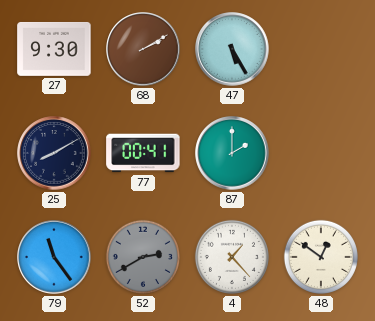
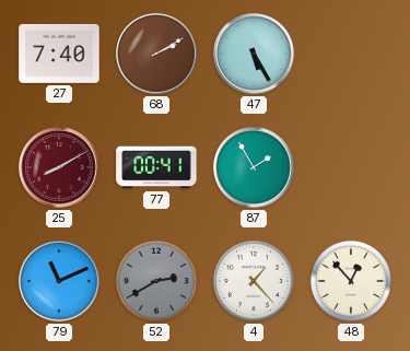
27: 9:30 -> 7:40 (59, 54)
25 dial: navy -> burgundy (59, 167)
87: 2:00 -> 1:55 (254, 167)
79: 11:24 -> 11:11 (59, 281)
48: 12:51 -> 12:53 (351, 281)
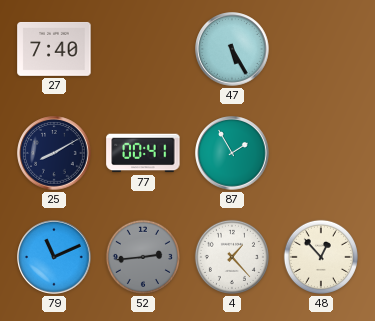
68: 2:10 -> none (156, 54)
25 dial: burgundy -> navy (54, 153)
52: 2:40 -> 2:44 (143, 257)
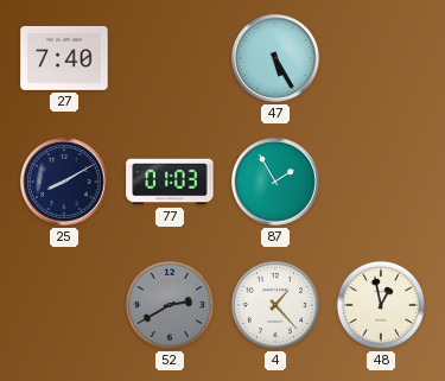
77: 00:41 -> 01:03 (170, 182)
79: 11:11 -> none (54, 257)
52: 2:44 -> 2:40 (170, 305)
48: 12:53 -> 12:58 (381, 305)
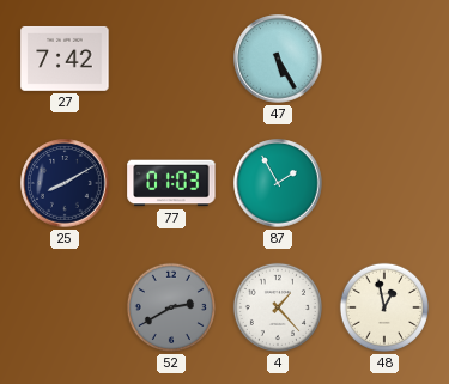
27: 7:40 -> 7:42 (65, 59)
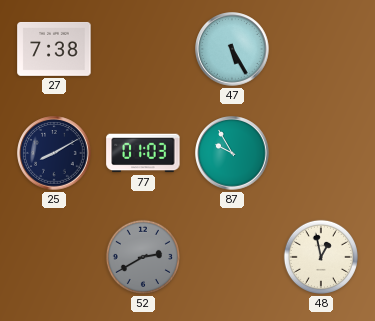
27: 7:42 -> 7:38 (54, 49)
87: 1:55 -> 9:55 (232, 153)
4: 1:23 -> none (278, 307)
